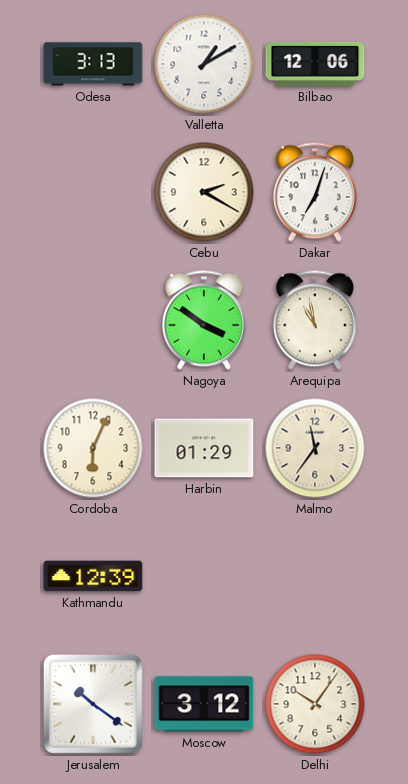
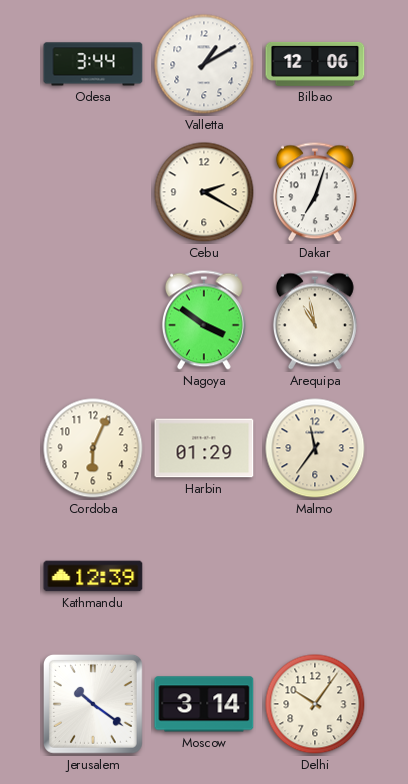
Odesa: 3:13 -> 3:44 (93, 64)
Moscow: 3:12 -> 3:14 (204, 704)
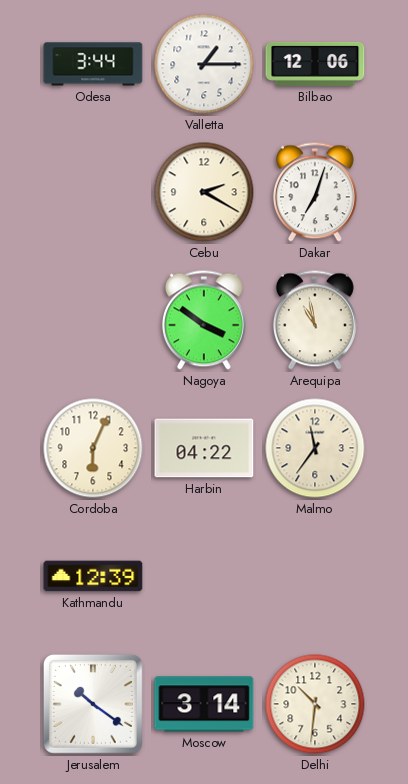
Valletta: 1:10 -> 1:15 (204, 64)
Harbin: 01:29 -> 04:22 (204, 448)
Delhi: 10:06 -> 10:31 (315, 704)
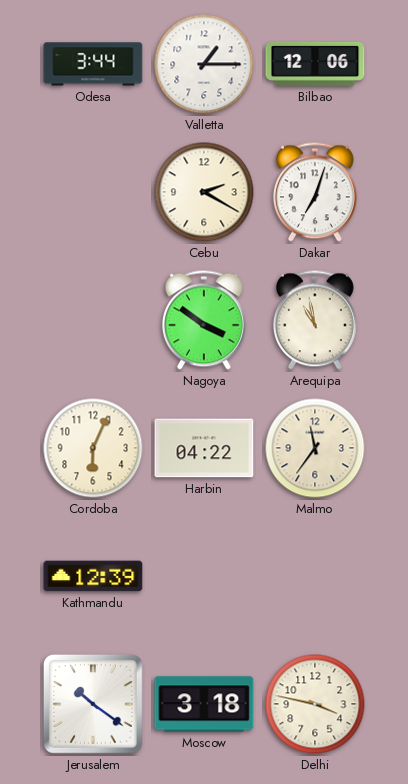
Moscow: 3:14 -> 3:18 (204, 704)
Delhi: 10:31 -> 3:47 (315, 704)
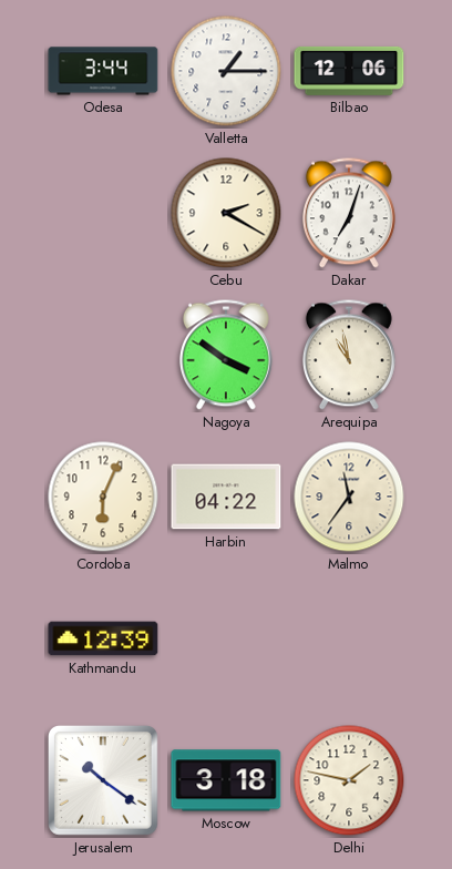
Delhi: 3:47 -> 1:47 (349, 780)
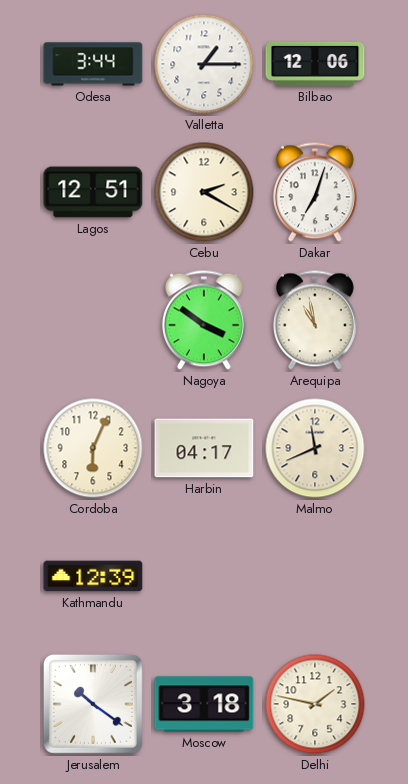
Lagos: none -> 12:51 (93, 192)
Harbin: 04:22 -> 04:17 (204, 448)
Malmo: 11:36 -> 11:41 (315, 448)
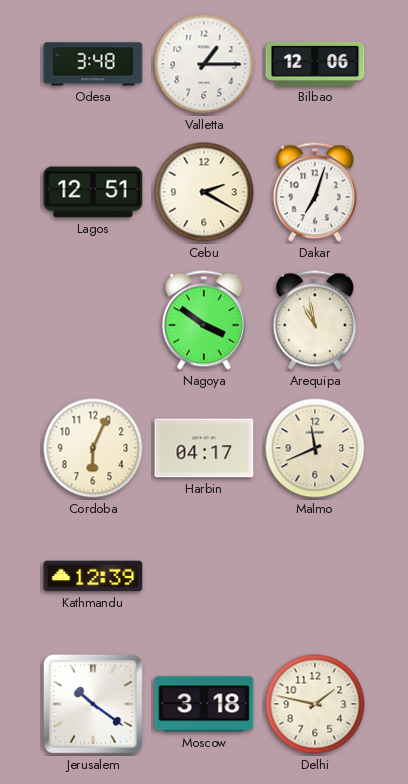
Odesa: 3:44 -> 3:48 (93, 64)
